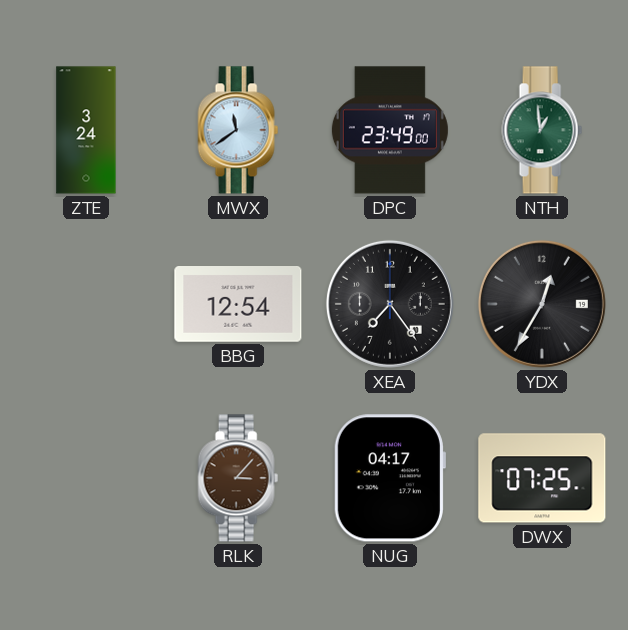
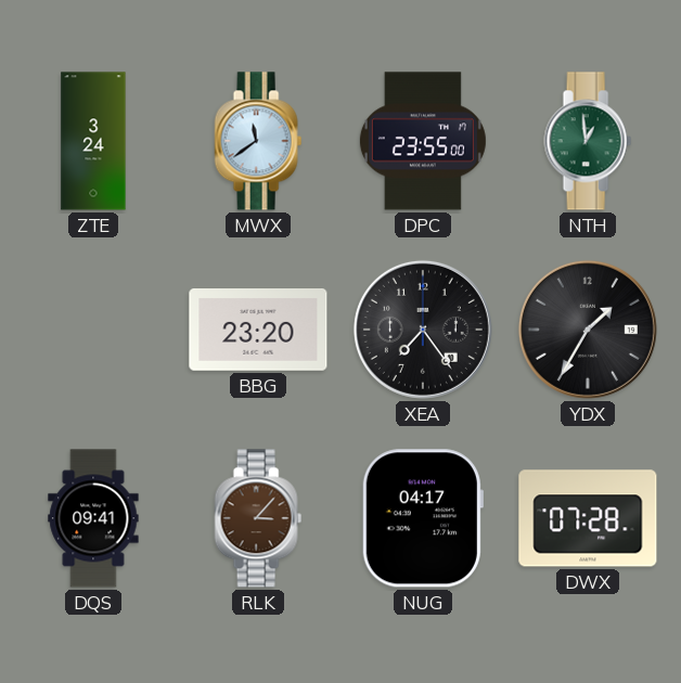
DPC: 23:49 -> 23:55 (423, 141)
BBG: 12:54 -> 23:20 (258, 331)
YDX: 12:35 -> 1:35 (588, 330)
DQS: none -> 09:41 (93, 518)
DWX: 07:25 -> 07:28 (588, 518)
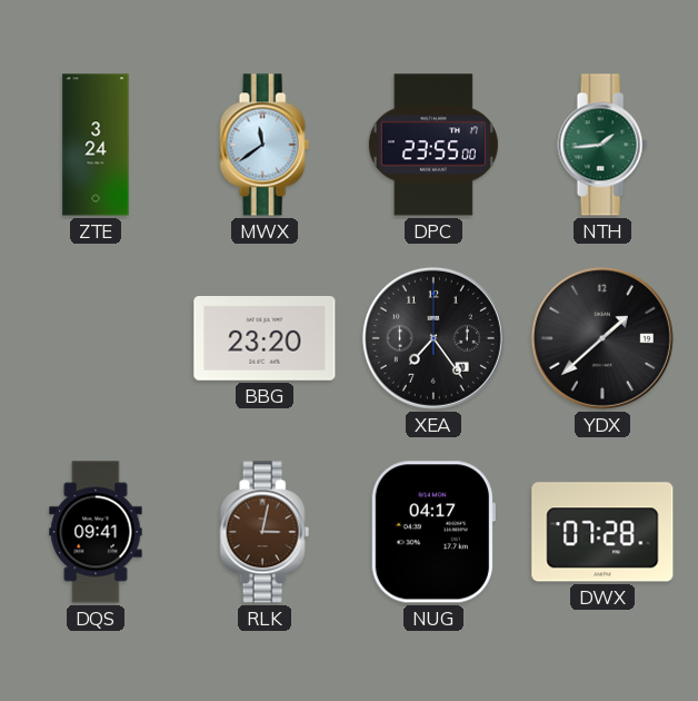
NTH: 12:59 -> 1:44 (602, 145)
YDX: 1:35 -> 1:38 (602, 338)
RLK: 3:07 -> 3:02 (265, 532)
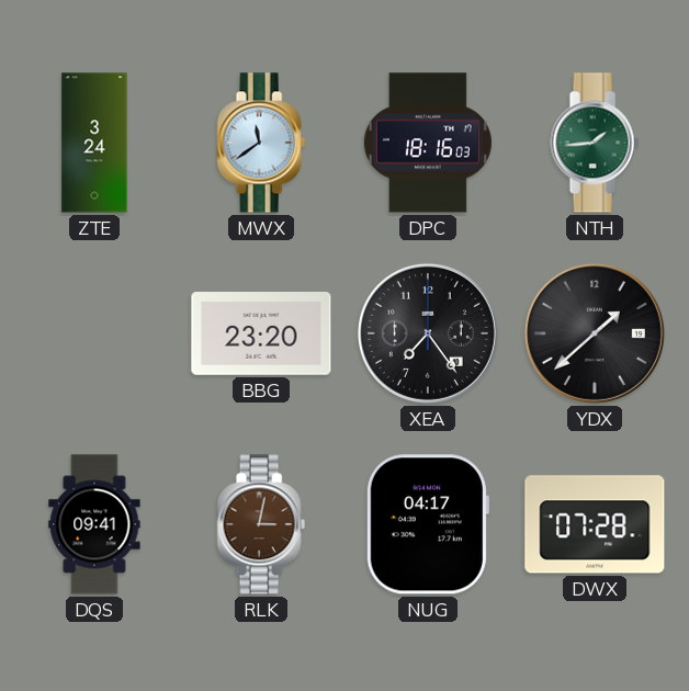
DPC: 23:55 -> 18:16 (428, 143)
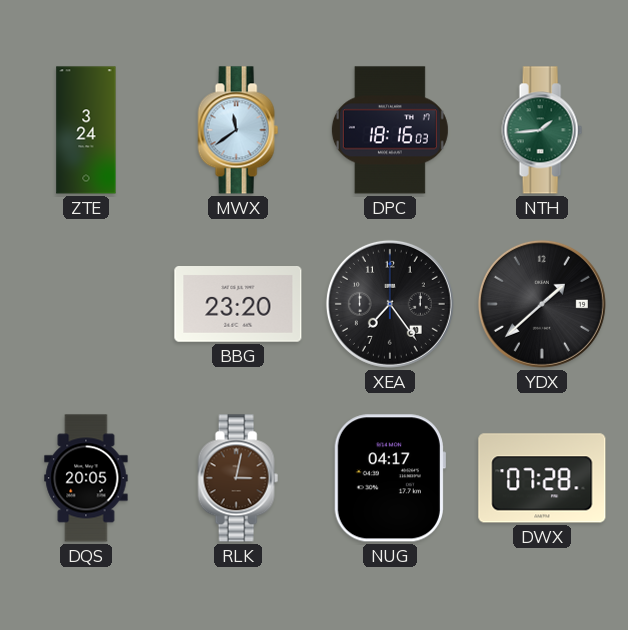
DQS: 09:41 -> 20:05 (86, 478)
